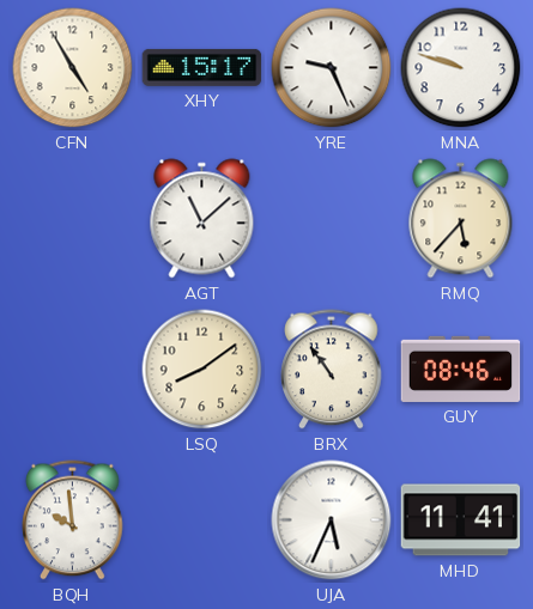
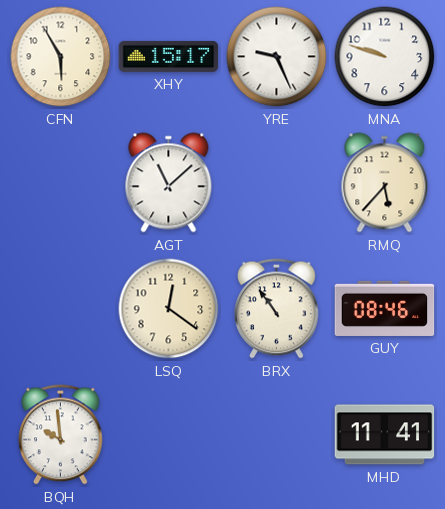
CFN: 4:55 -> 5:55 (61, 57)
LSQ: 8:09 -> 12:21 (169, 309)
UJA: 5:34 -> none (332, 520)
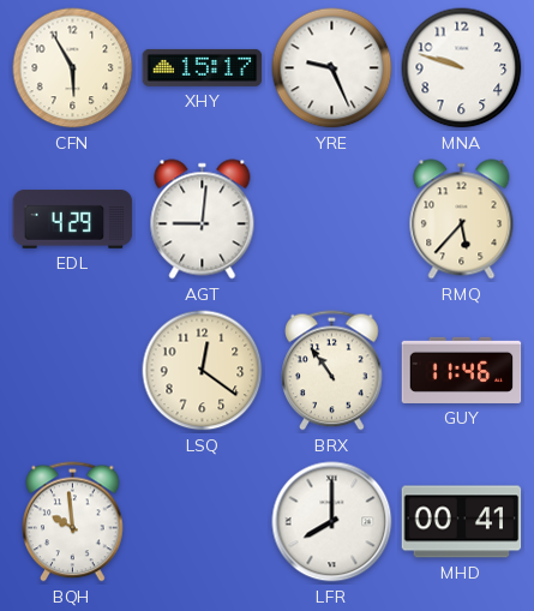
EDL: none -> 4:29 (73, 220)
AGT: 11:08 -> 9:01 (203, 220)
GUY: 08:46 -> 11:46 (462, 370)
LFR: none -> 8:00 (332, 522)
MHD: 11:41 -> 00:41 (462, 522)
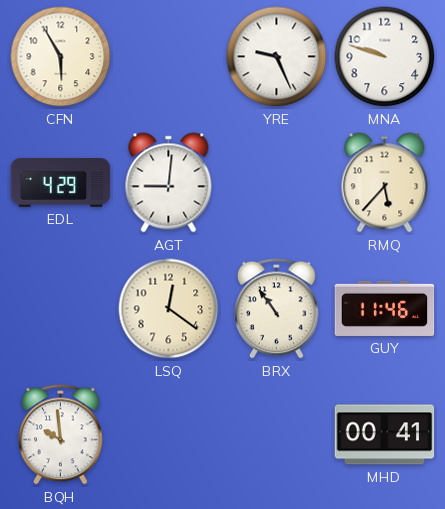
XHY: 15:17 -> none (203, 67)
LFR: 8:00 -> none (332, 522)
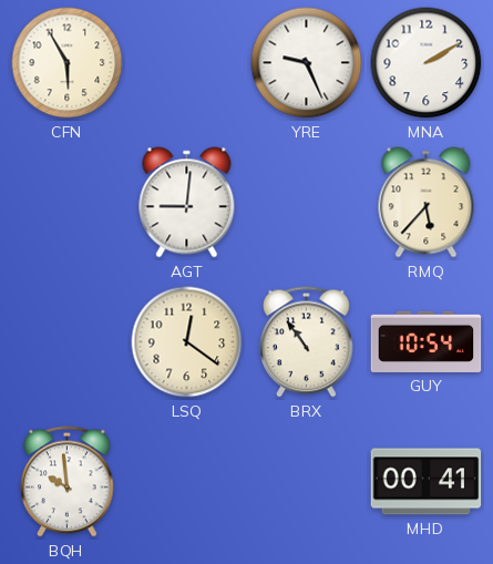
MNA: 9:48 -> 2:10 (427, 63)
EDL: 4:29 -> none (61, 183)
GUY: 11:46 -> 10:54 (427, 341)
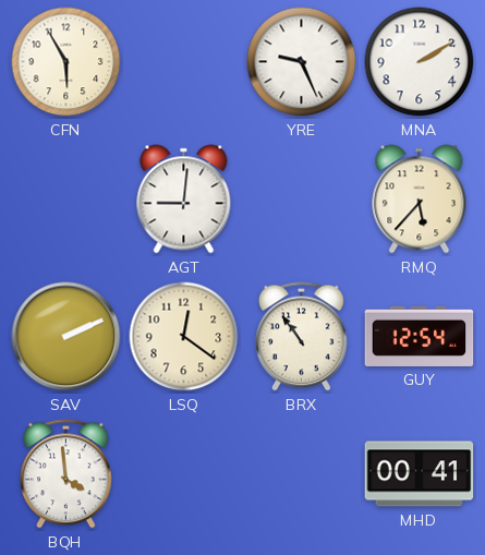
SAV: none -> 2:11 (66, 337)
GUY: 10:54 -> 12:54 (420, 336)
BQH: 9:59 -> 3:59 (66, 474)
